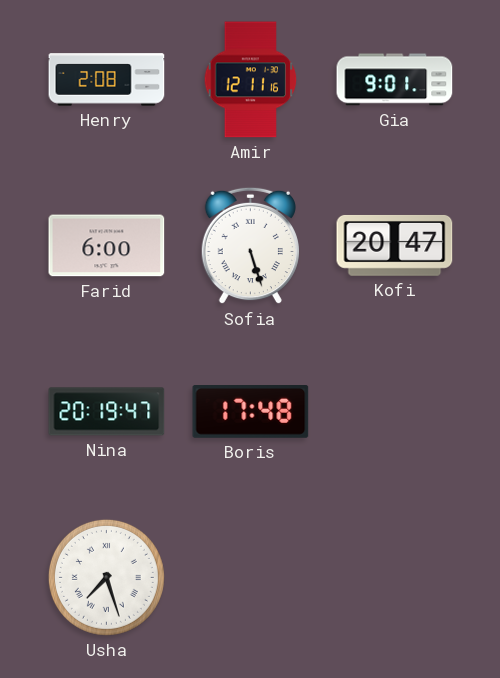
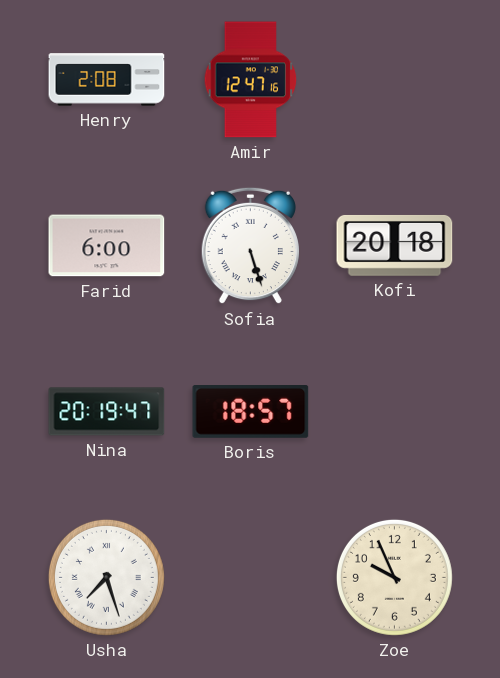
Amir: 12:11 -> 12:47 (251, 80)
Gia: 9:01 -> none (395, 80)
Kofi: 20:47 -> 20:18 (395, 245)
Boris: 17:48 -> 18:57 (251, 412)
Zoe: none -> 9:56 (394, 577)
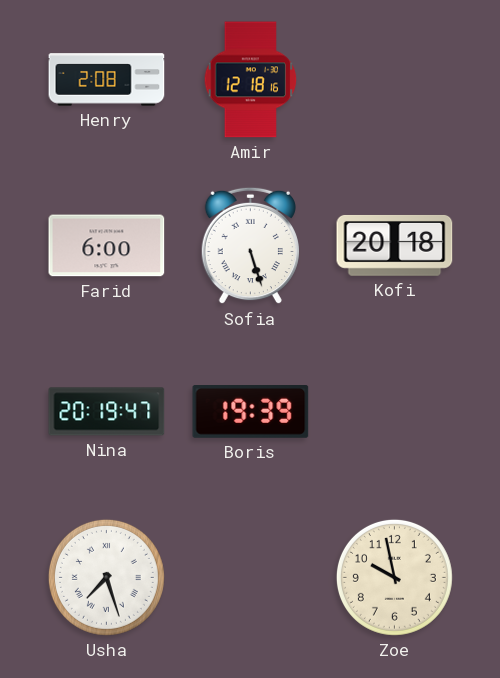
Amir: 12:47 -> 12:18 (251, 80)
Boris: 18:57 -> 19:39 (251, 412)
Zoe: 9:56 -> 9:58 (394, 577)
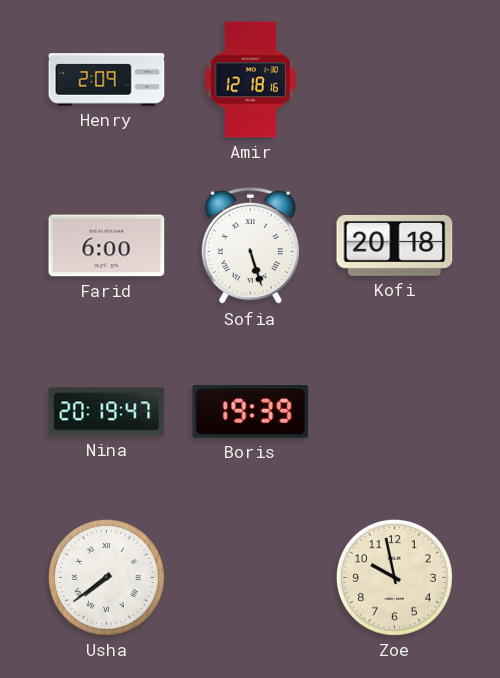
Henry: 2:08 -> 2:09 (107, 80)
Usha: 7:27 -> 7:39 (106, 577)
